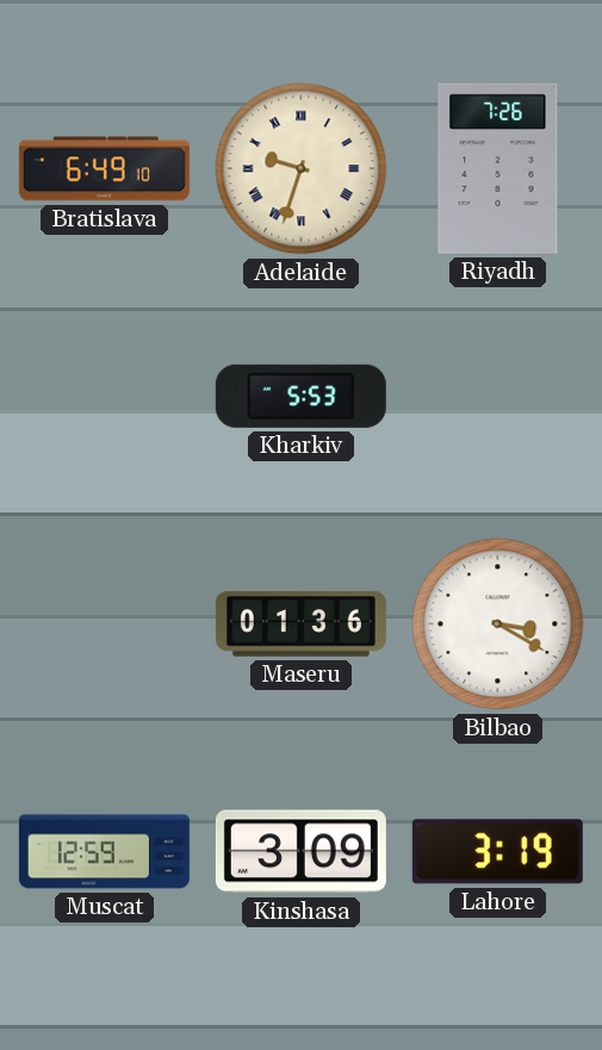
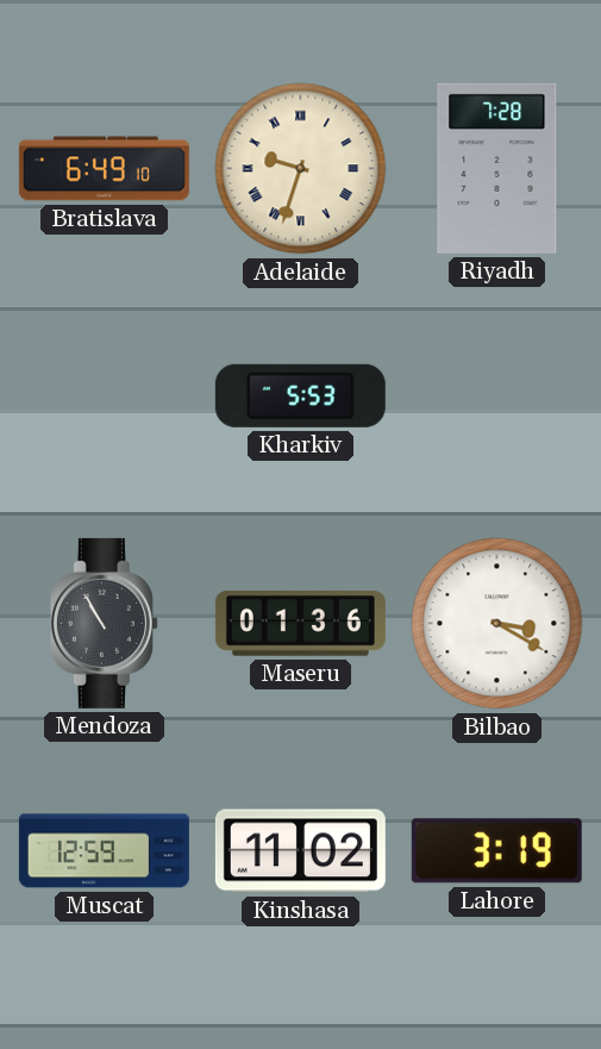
Riyadh: 7:26 -> 7:28 (497, 168)
Mendoza: none -> 10:55 (104, 623)
Kinshasa: 3:09 -> 11:02 (300, 851)
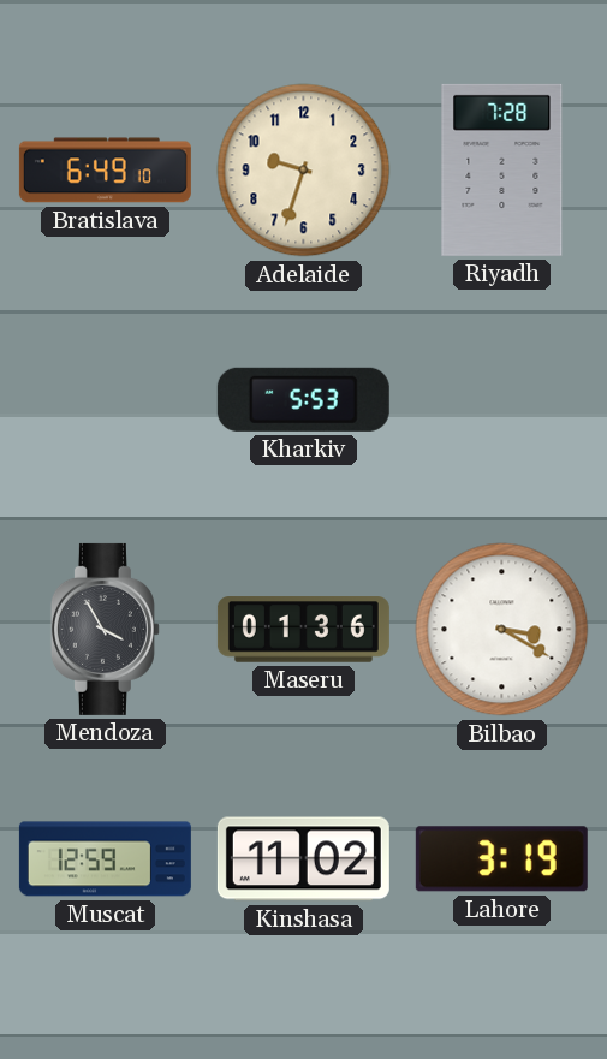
Adelaide numerals: Roman -> Arabic (304, 171)
Mendoza: 10:55 -> 3:55 (105, 629)
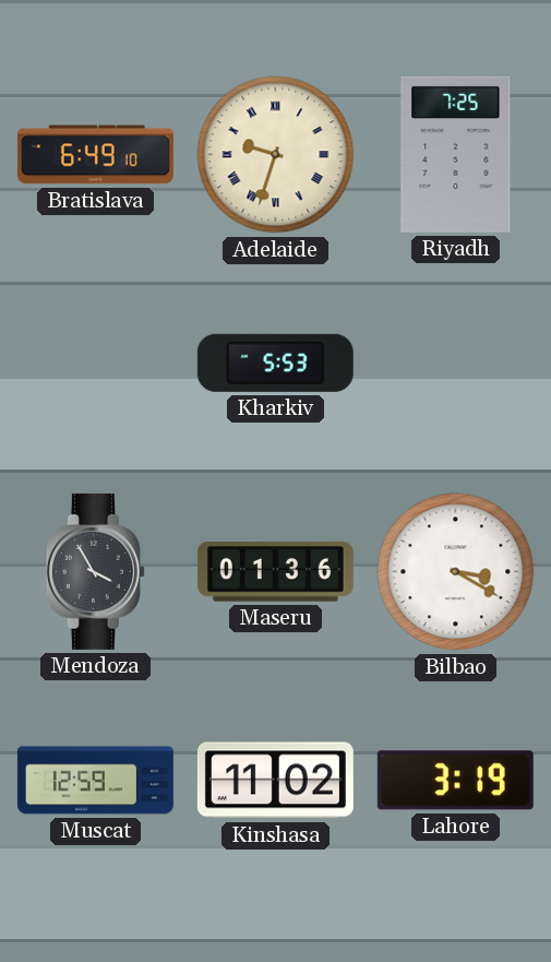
Adelaide numerals: Arabic -> Roman (276, 155)
Riyadh: 7:28 -> 7:25 (456, 154)
